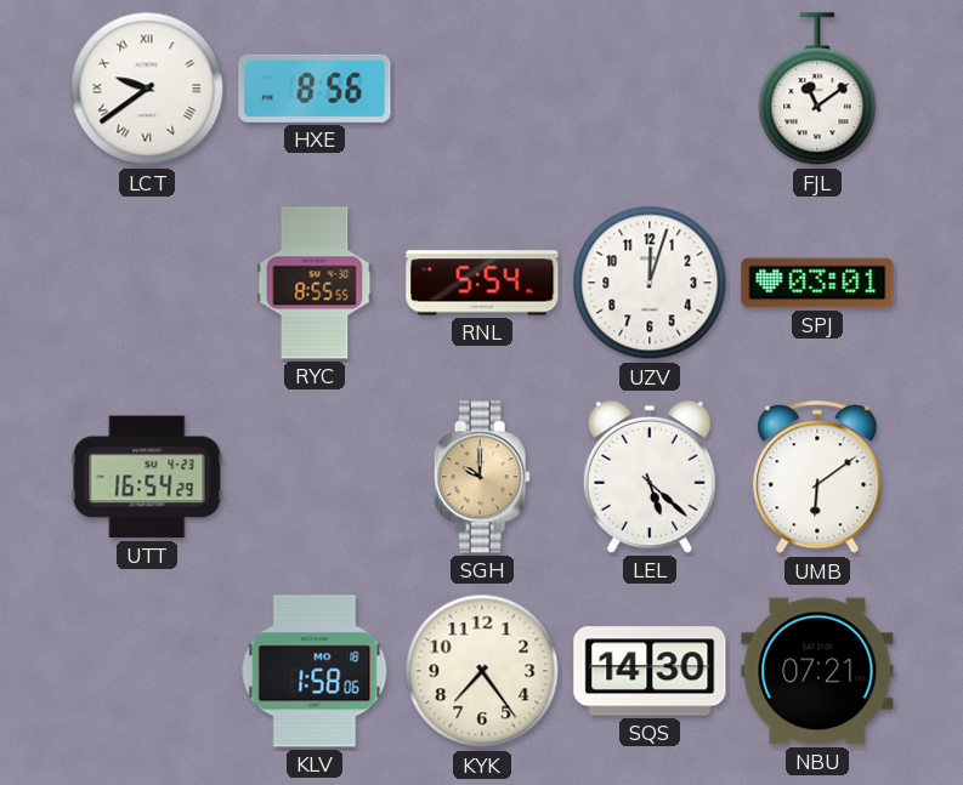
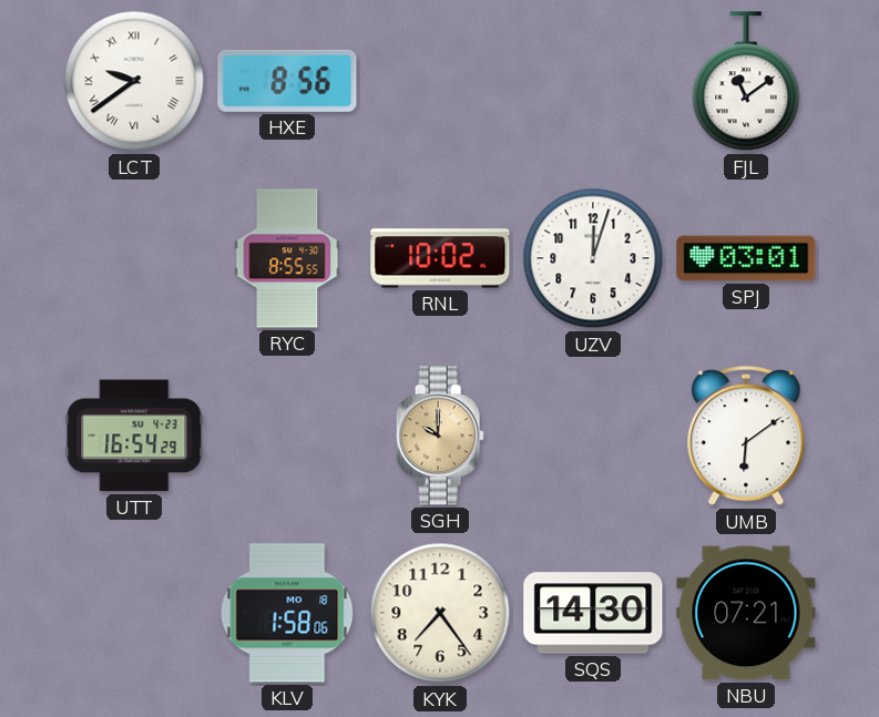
RNL: 5:54 -> 10:02 (440, 258)
LEL: 5:22 -> none (650, 477)
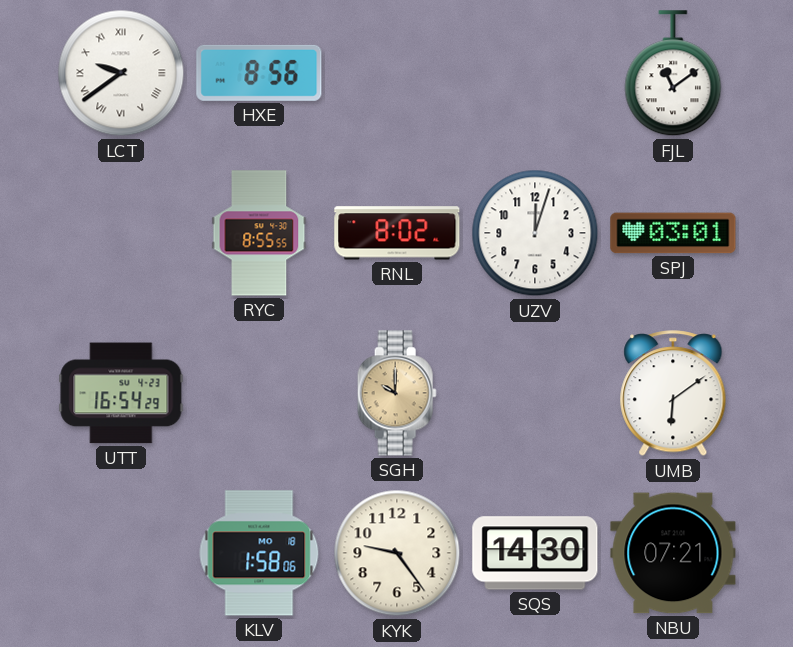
RNL: 10:02 -> 8:02 (397, 233)
KYK: 7:24 -> 9:24 (397, 553)
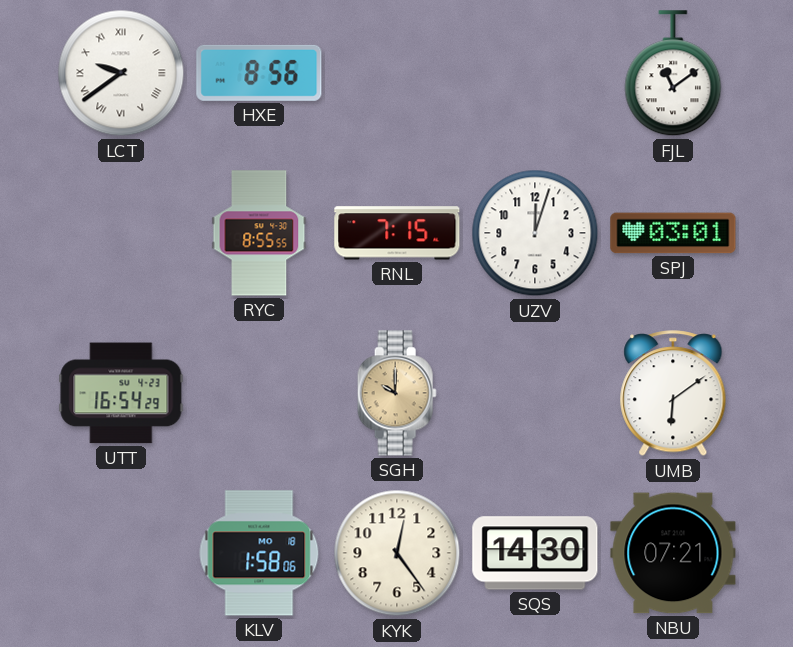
RNL: 8:02 -> 7:15 (397, 233)
KYK: 9:24 -> 12:24 (397, 553)
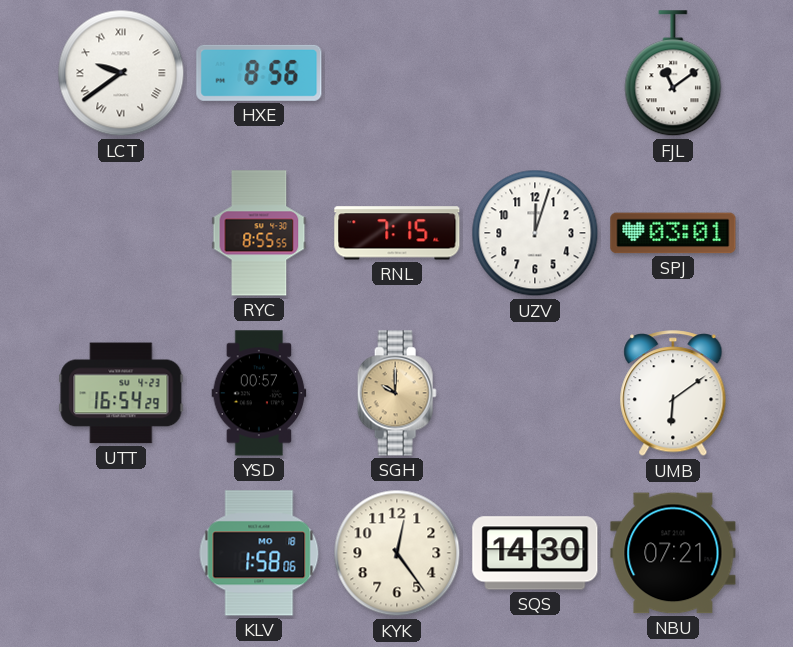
YSD: none -> 00:57 (259, 393)
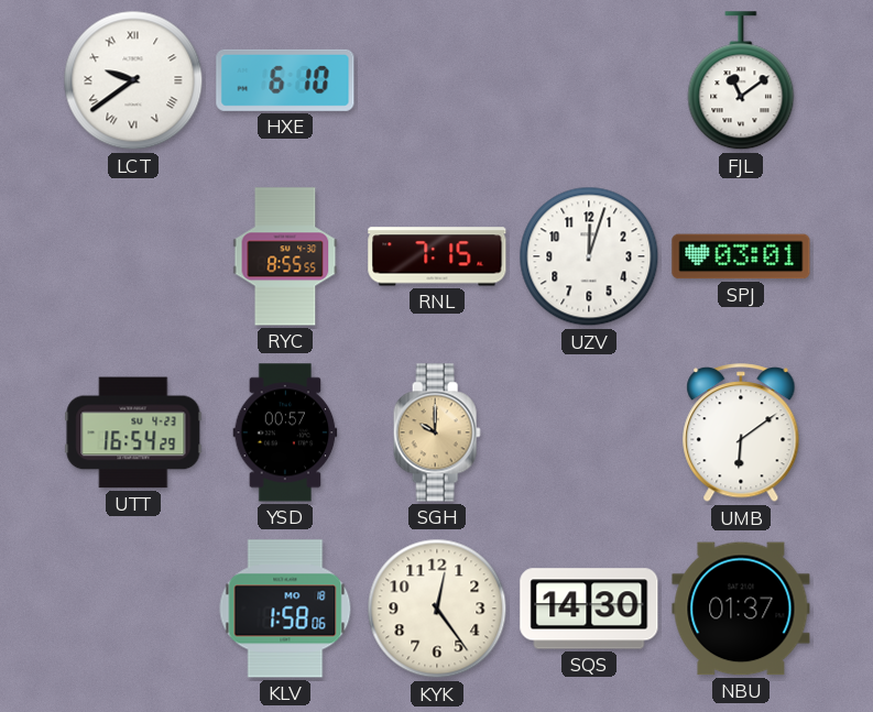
HXE: 8:56 -> 6:10 (285, 80)
NBU: 07:21 -> 01:37 (741, 609)
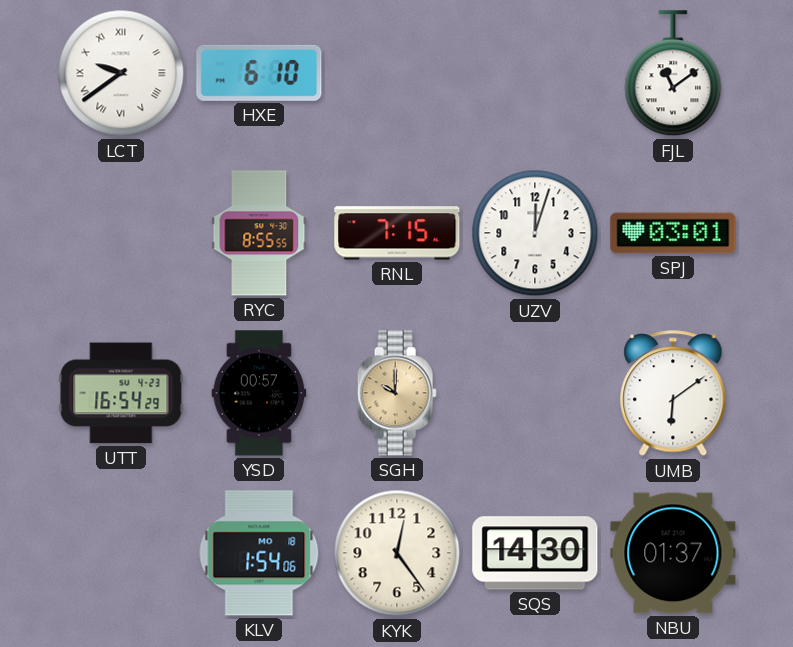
KLV: 1:58 -> 1:54 (259, 553)
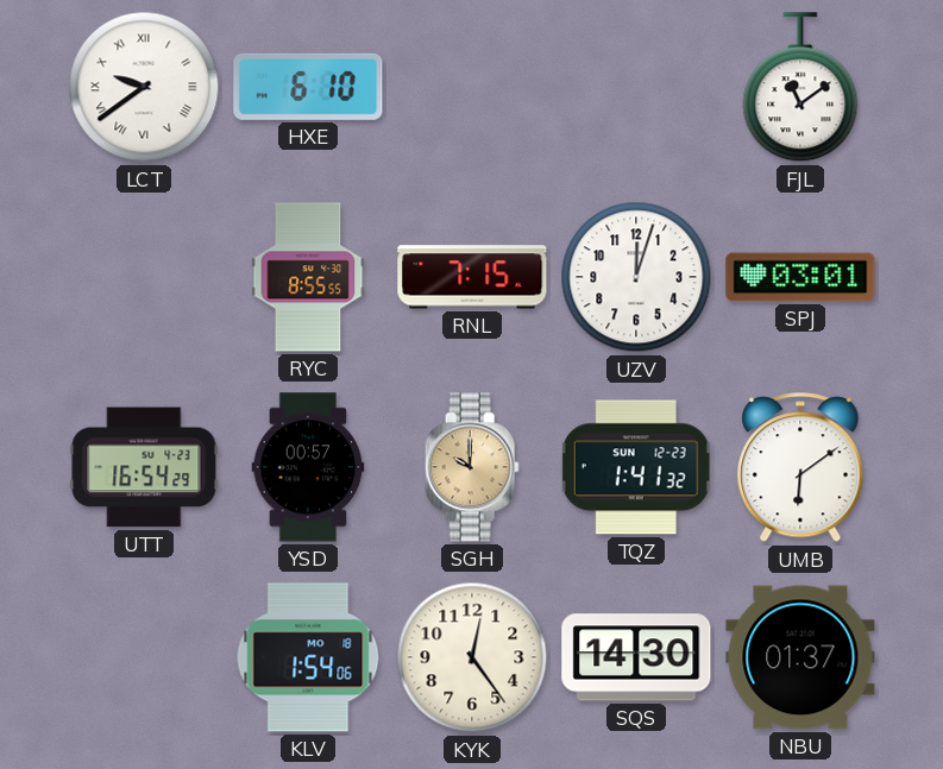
TQZ: none -> 1:41 (636, 467)
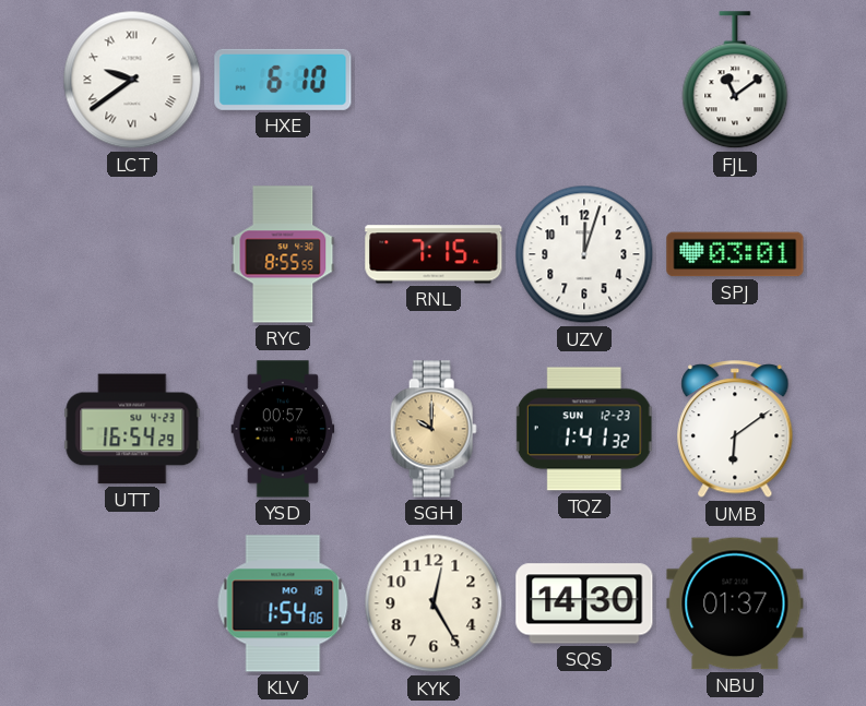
KYK: 12:24 -> 12:25 (434, 603)
